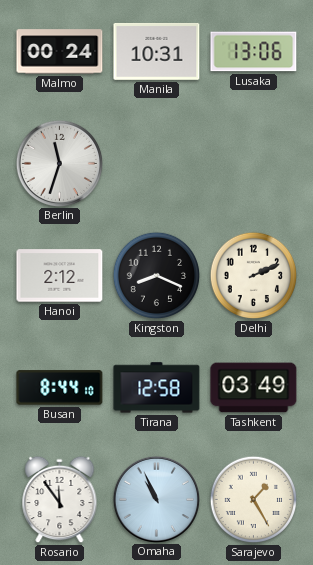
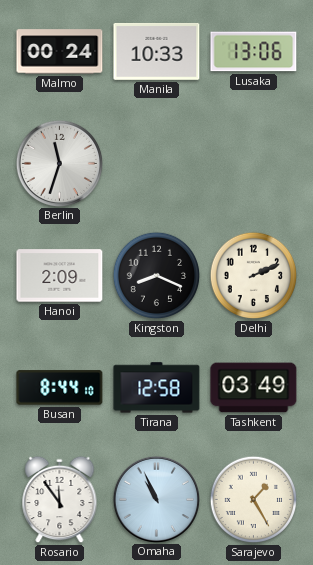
Manila: 10:31 -> 10:33 (157, 51)
Hanoi: 2:12 -> 2:09 (60, 276)
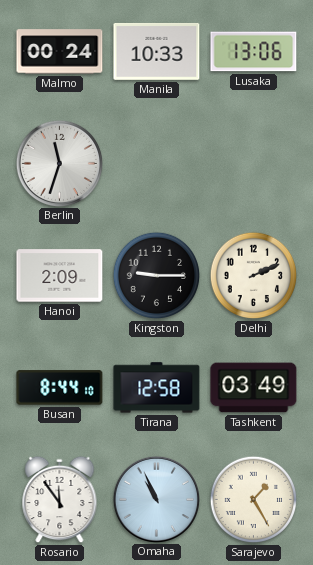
Kingston: 8:19 -> 9:15 (157, 276)
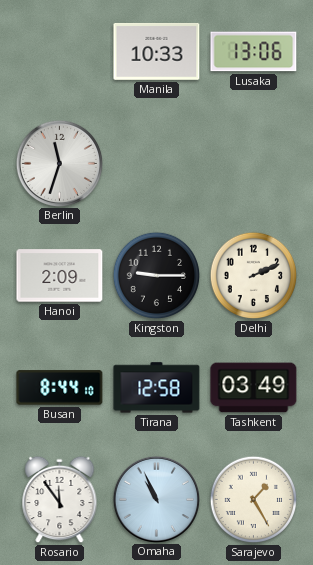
Malmo: 00:24 -> none (60, 52)
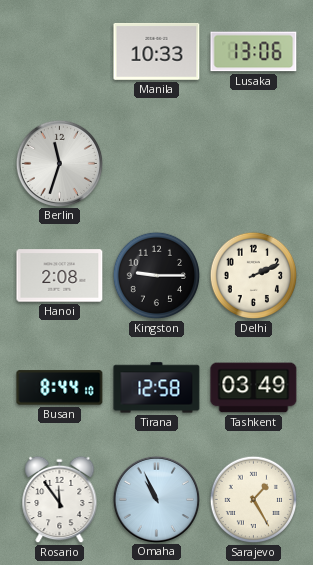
Hanoi: 2:09 -> 2:08 (60, 276)
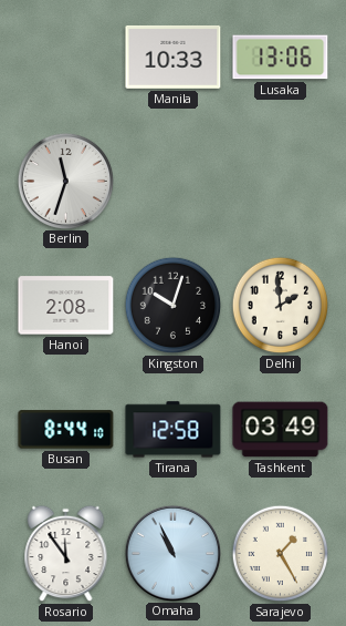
Kingston: 9:15 -> 10:03 (174, 306)
Delhi: 2:11 -> 1:59 (281, 306)
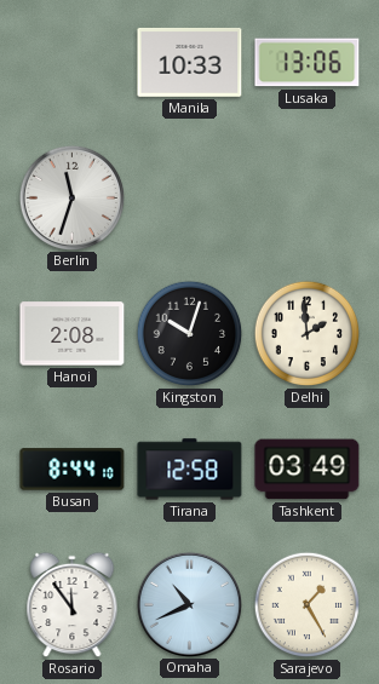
Omaha: 10:56 -> 10:41 (189, 604)
